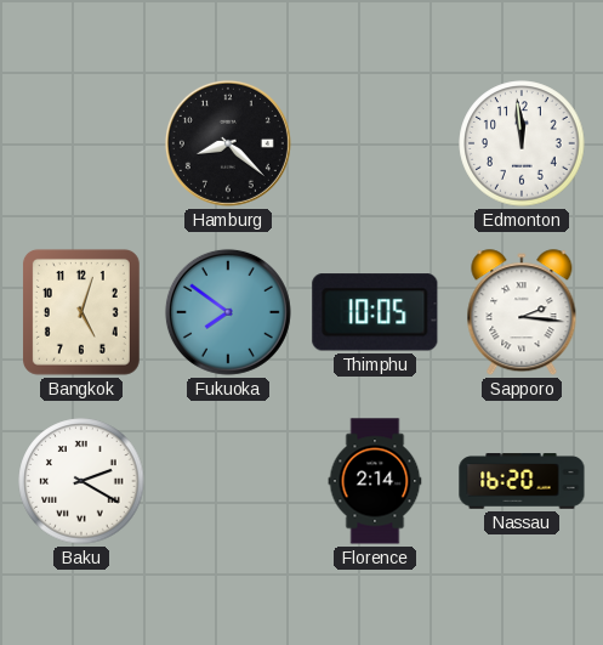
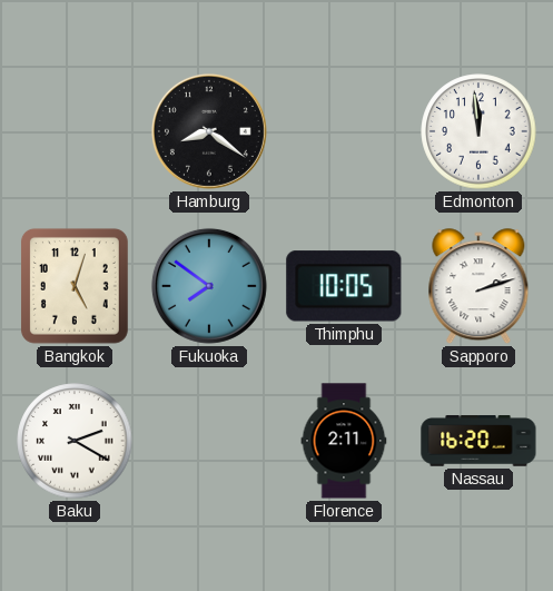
Hamburg: 8:22 -> 8:21 (209, 131)
Sapporo: 2:16 -> 2:12 (478, 287)
Florence: 2:14 -> 2:11 (344, 441)
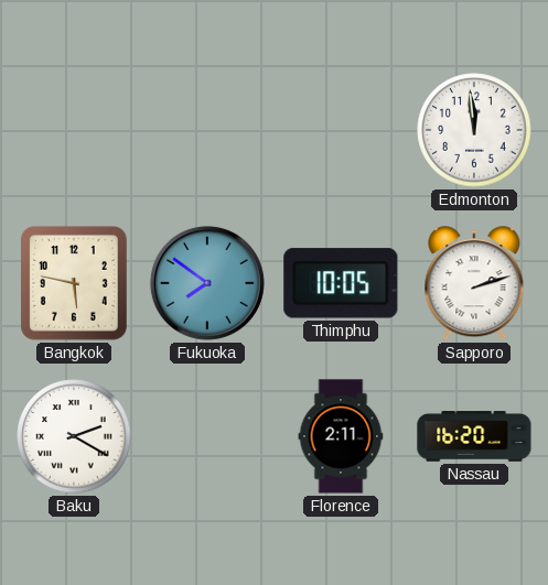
Hamburg: 8:21 -> none (209, 131)
Bangkok: 5:03 -> 5:47 (74, 283)
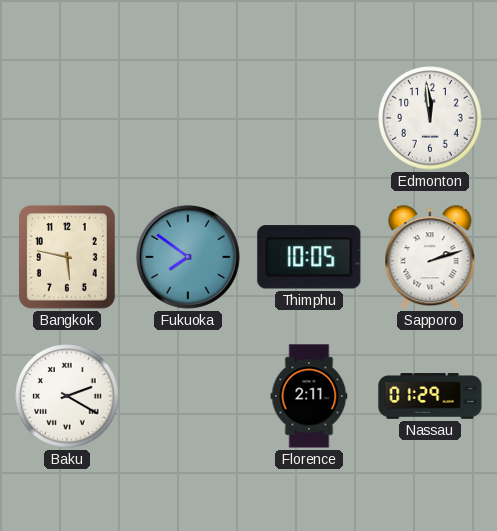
Nassau: 16:20 -> 01:29 (430, 396)
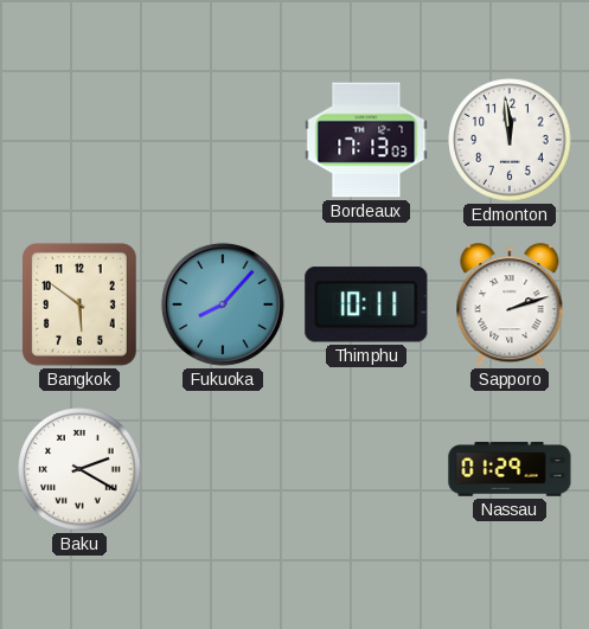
Bordeaux: none -> 17:13 (366, 140)
Bangkok: 5:47 -> 5:51 (79, 304)
Fukuoka: 7:51 -> 8:07 (223, 304)
Thimphu: 10:05 -> 10:11 (366, 304)
Florence: 2:11 -> none (309, 396)
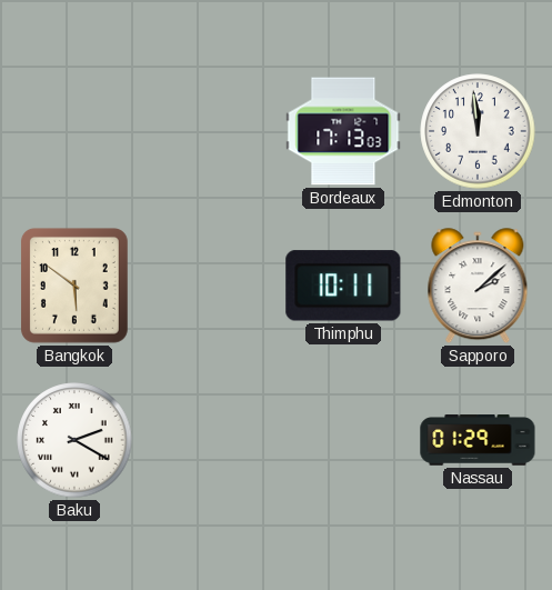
Fukuoka: 8:07 -> none (223, 304)
Sapporo: 2:12 -> 2:08 (478, 287)
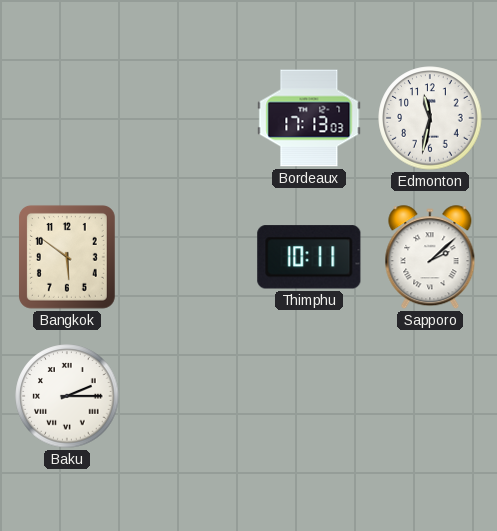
Edmonton: 11:59 -> 11:32 (430, 118)
Baku: 2:20 -> 2:15 (67, 396)
Nassau: 01:29 -> none (478, 440)
